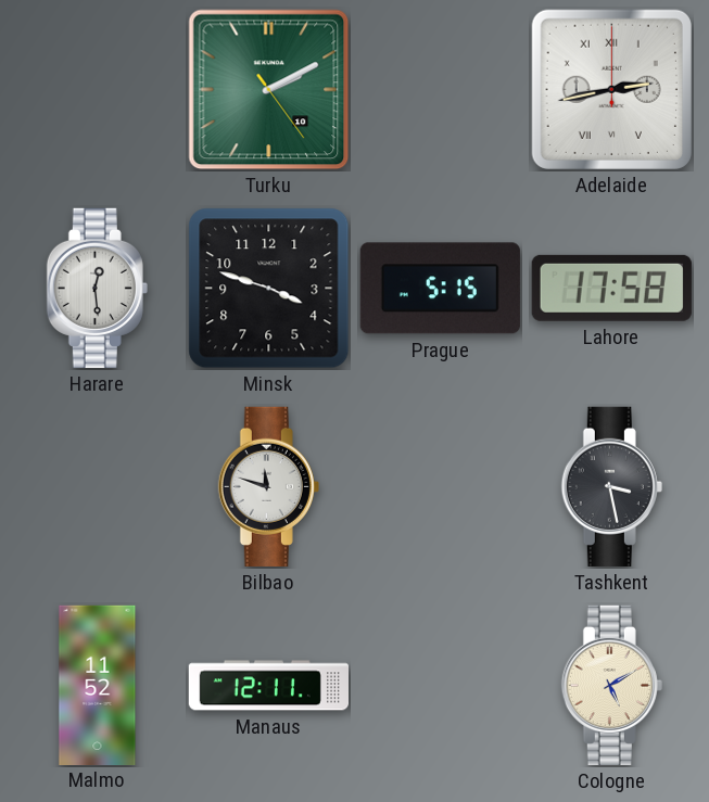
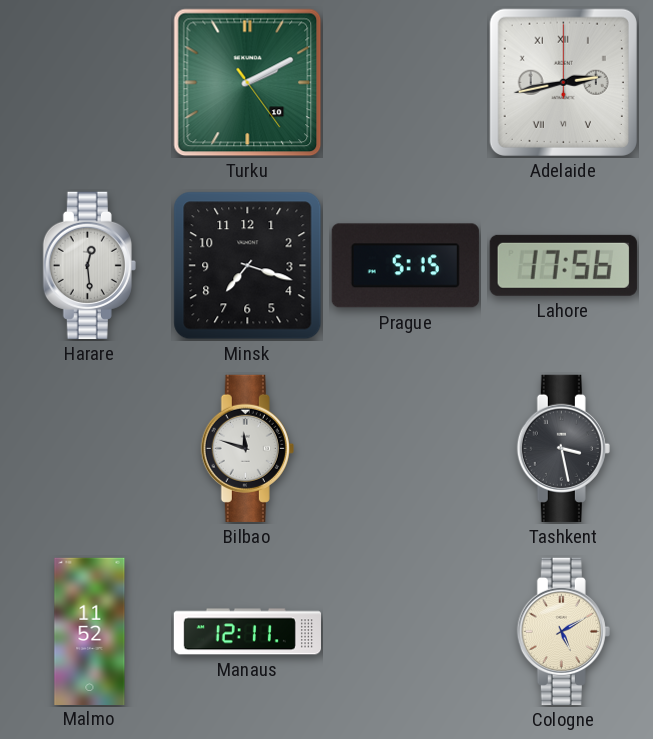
Minsk: 3:48 -> 7:18 (248, 266)
Lahore: 17:58 -> 17:56 (563, 265)
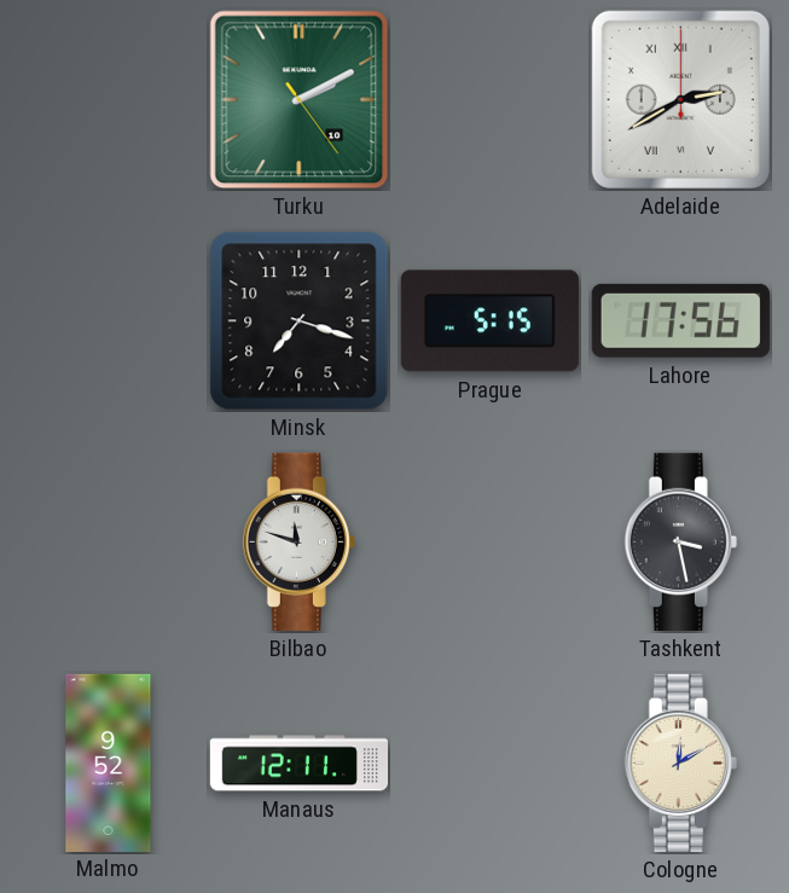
Adelaide: 2:43 -> 2:40 (680, 99)
Harare: 12:29 -> none (89, 265)
Malmo: 11:52 -> 9:52 (109, 762)
Cologne: 5:10 -> 12:10 (680, 762)
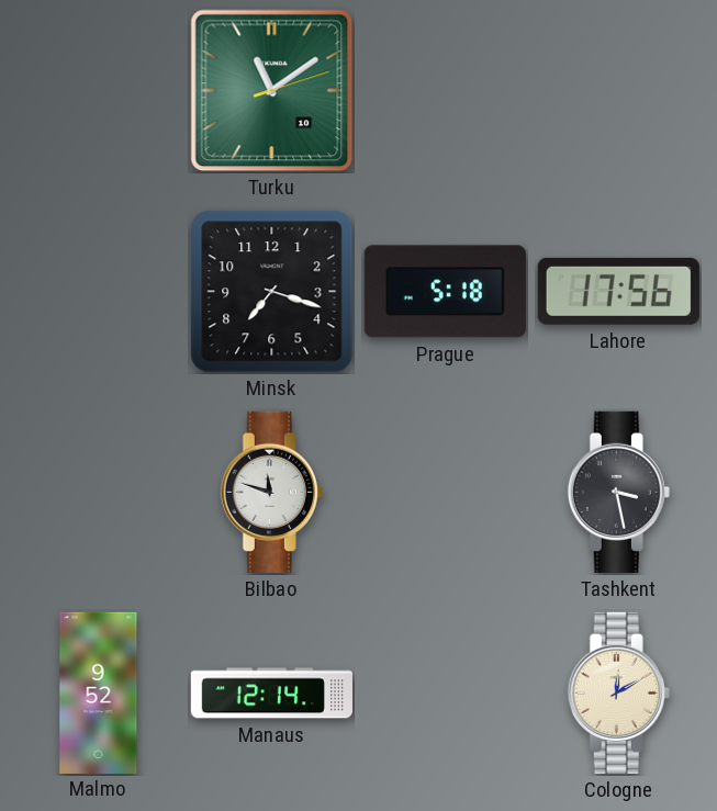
Turku: 2:10 -> 11:09 (272, 91)
Adelaide: 2:40 -> none (680, 99)
Prague: 5:15 -> 5:18 (445, 292)
Manaus: 12:11 -> 12:14 (271, 694)
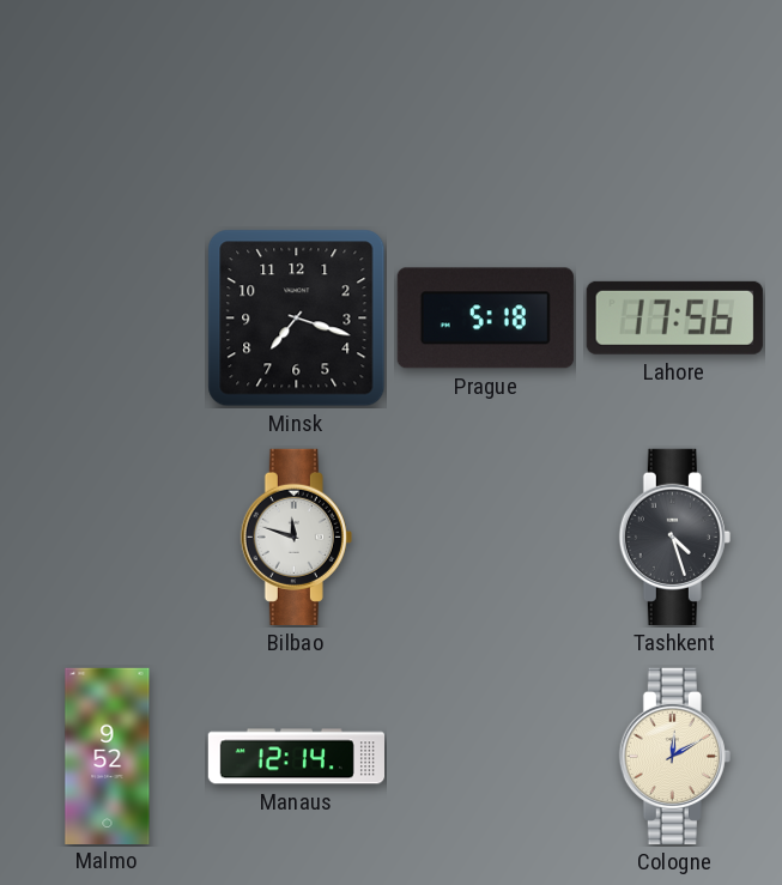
Turku: 11:09 -> none (272, 91)
Tashkent: 3:28 -> 4:27 (674, 537)
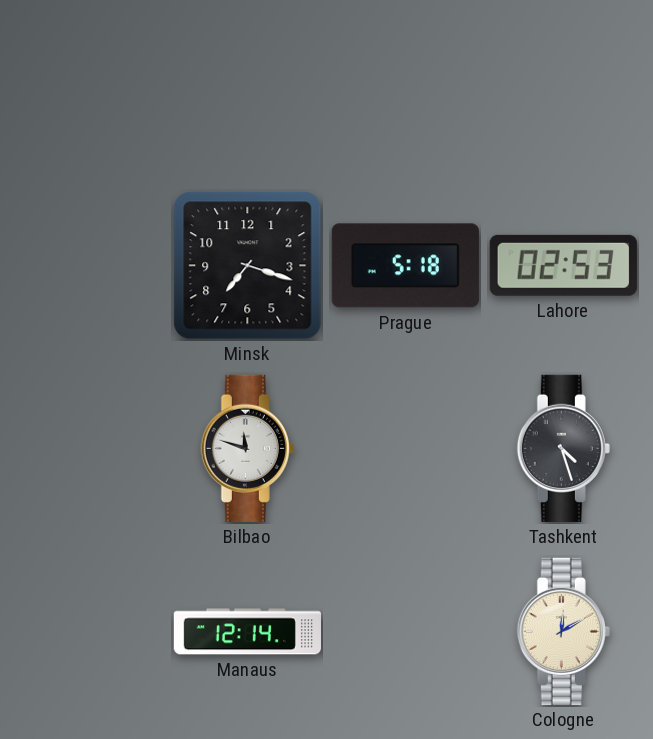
Lahore: 17:56 -> 02:53 (563, 265)
Malmo: 9:52 -> none (108, 756)
